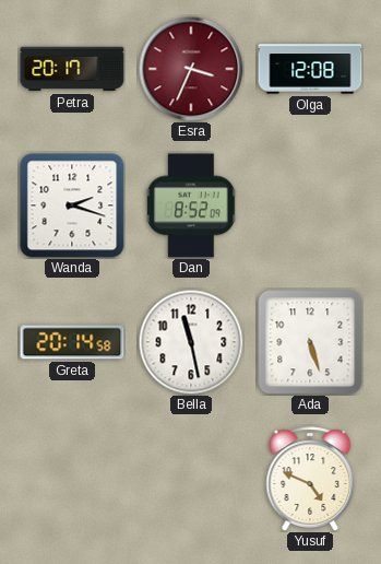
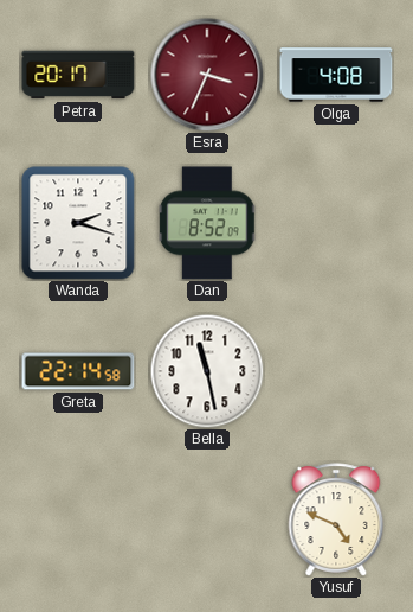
Olga: 12:08 -> 4:08 (336, 75)
Greta: 20:14 -> 22:14 (78, 371)
Ada: 5:27 -> none (310, 342)
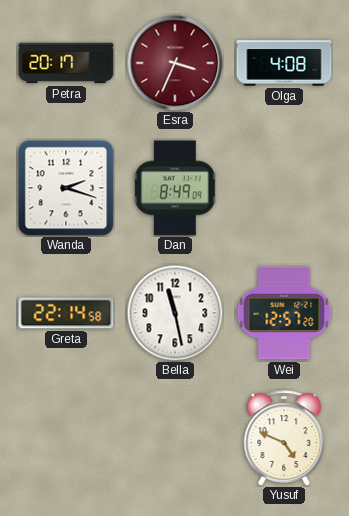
Dan: 8:52 -> 8:49 (175, 188)
Wei: none -> 12:57 (284, 313)
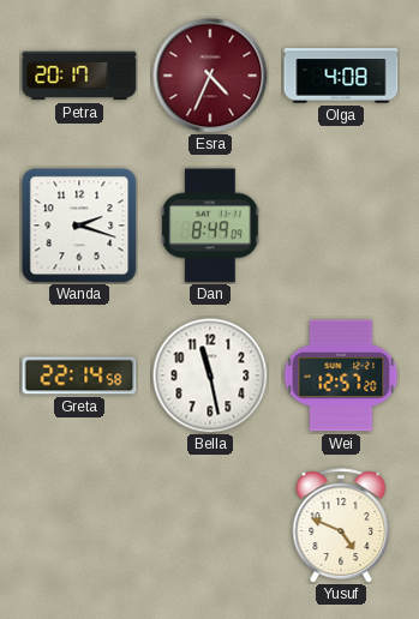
Esra: 3:34 -> 4:34 (210, 76)
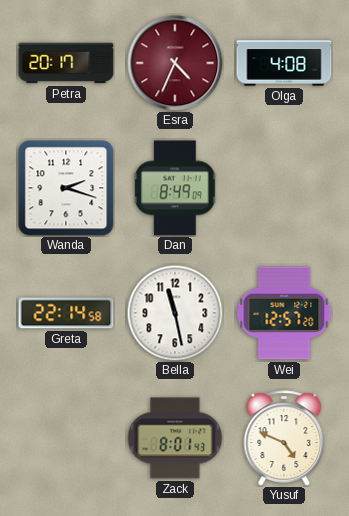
Zack: none -> 8:01 (175, 438)
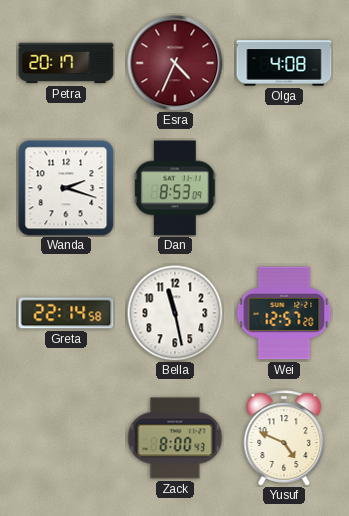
Dan: 8:49 -> 8:53 (175, 188)
Zack: 8:01 -> 8:00 (175, 438)
